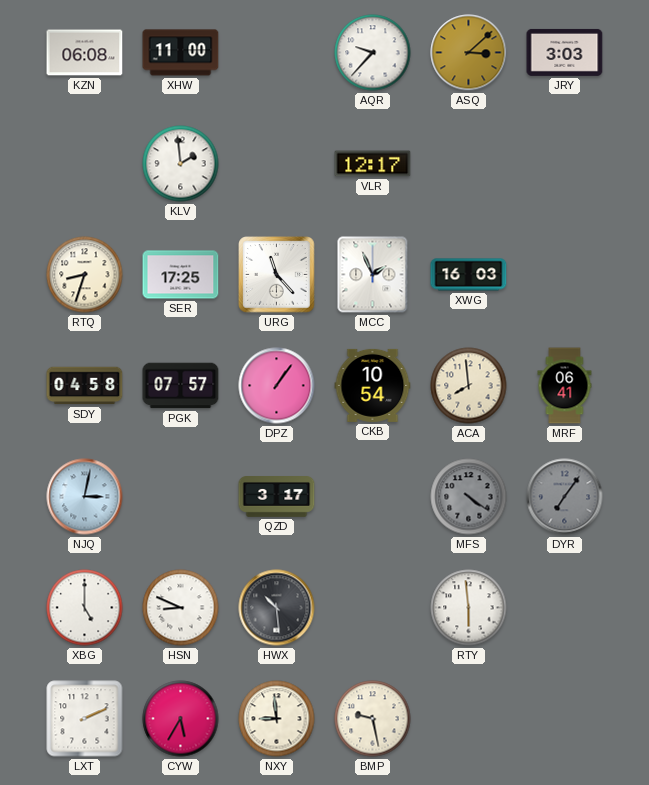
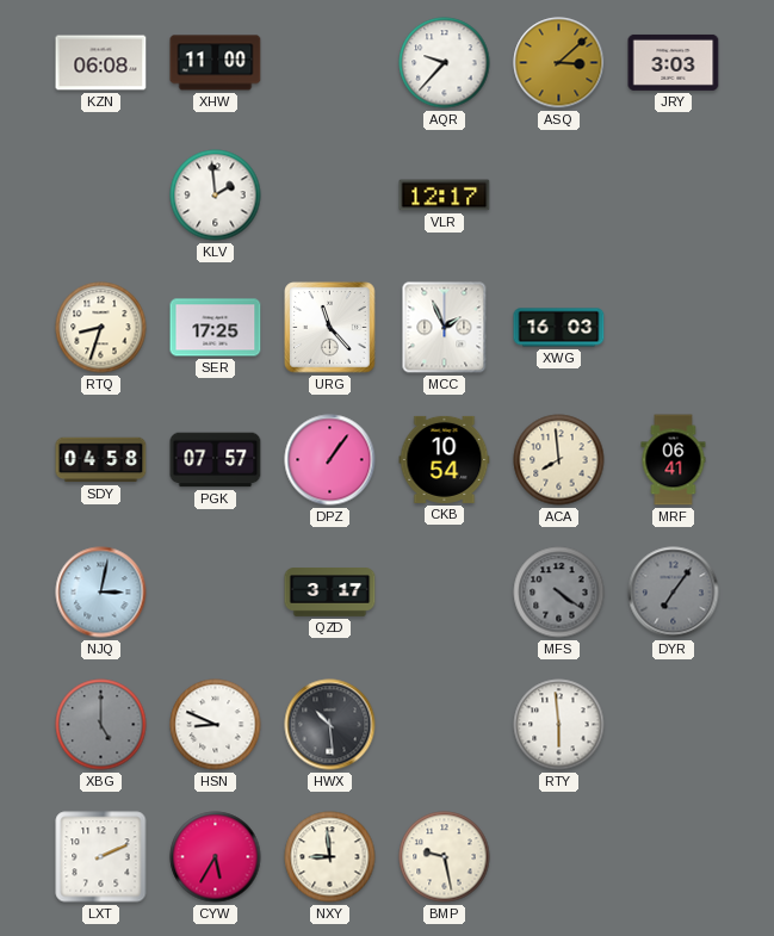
XBG dial: white -> grey (101, 725)
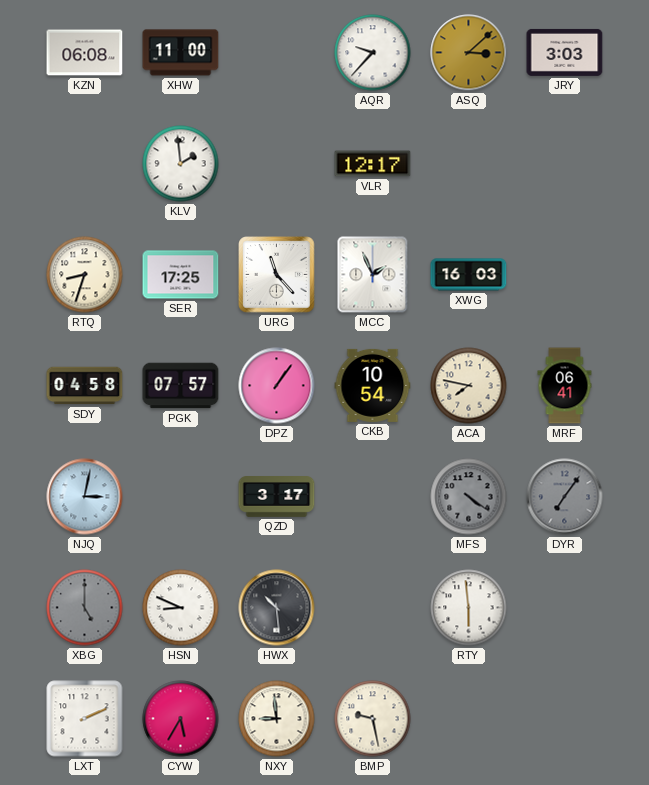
ACA: 7:59 -> 7:47 (469, 386)
